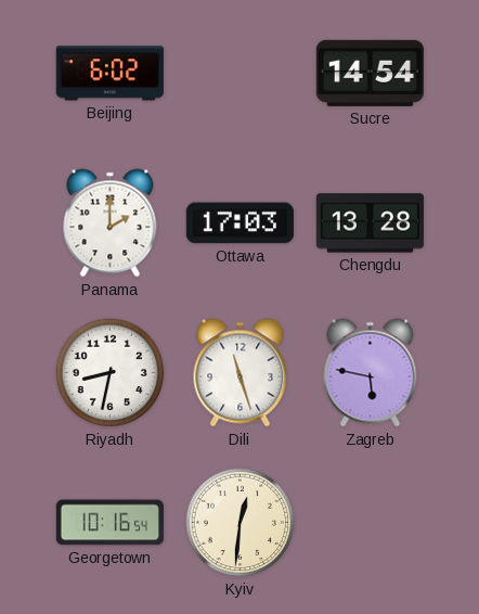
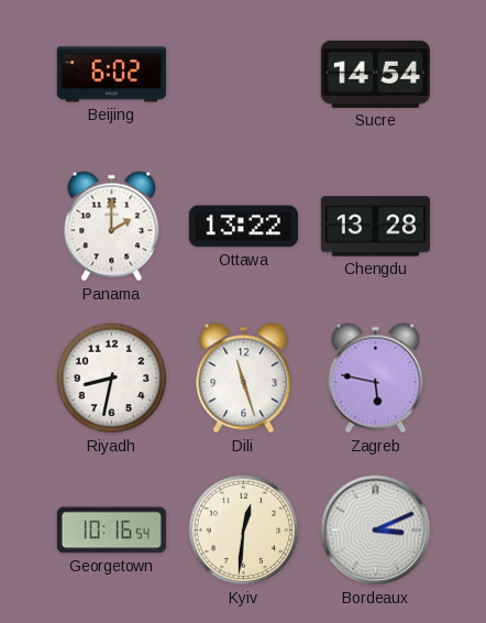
Ottawa: 17:03 -> 13:22 (243, 227)
Bordeaux: none -> 3:11 (376, 531)
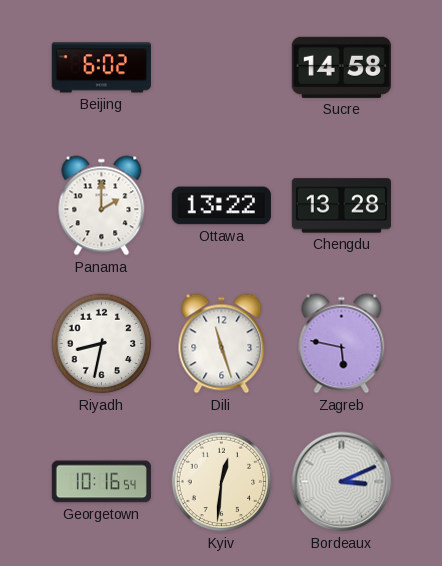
Sucre: 14:54 -> 14:58 (341, 67)
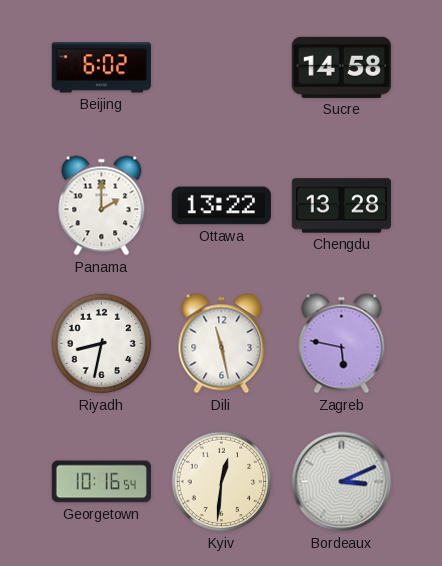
Dili: 11:27 -> 11:28 (222, 344)
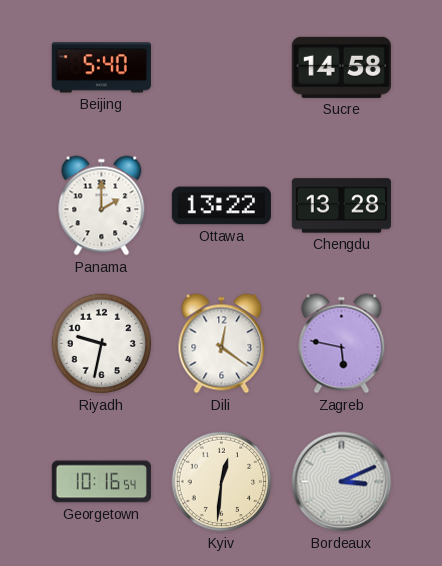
Beijing: 6:02 -> 5:40 (101, 68)
Riyadh: 8:32 -> 9:32 (102, 344)
Dili: 11:28 -> 12:21 (222, 344)
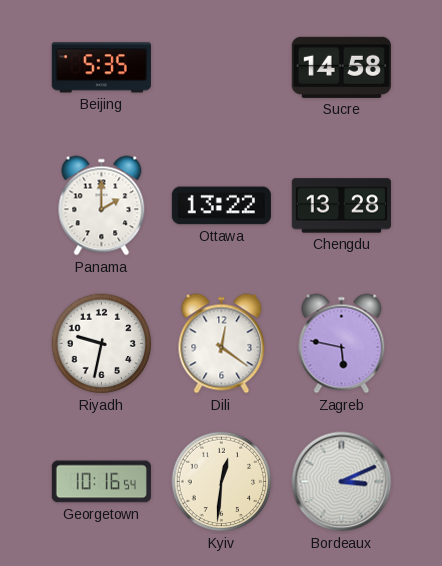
Beijing: 5:40 -> 5:35 (101, 68)
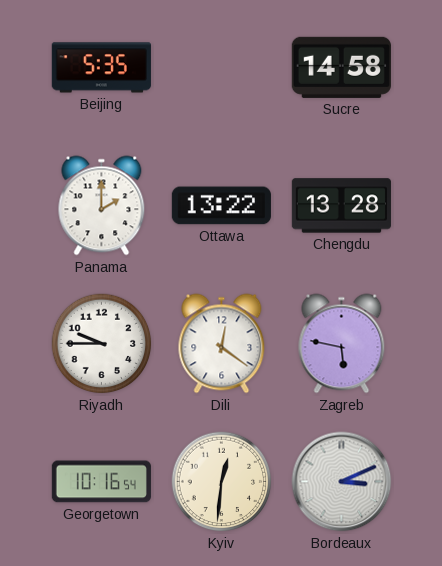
Riyadh: 9:32 -> 9:45 (102, 344)
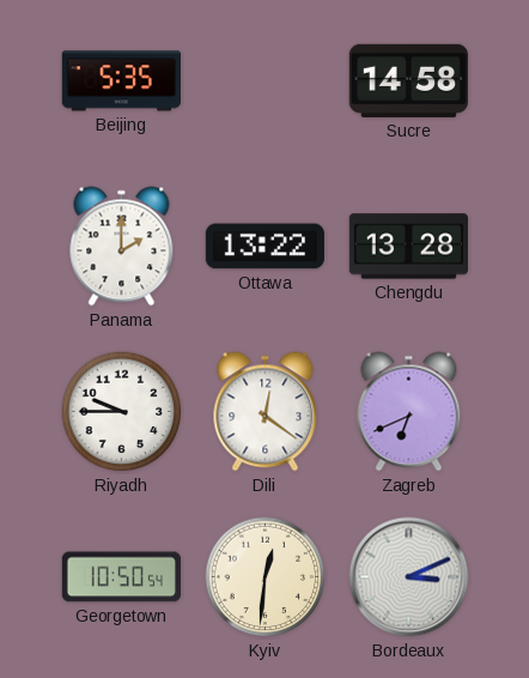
Zagreb: 5:47 -> 6:41 (409, 412)
Georgetown: 10:16 -> 10:50 (121, 577)
